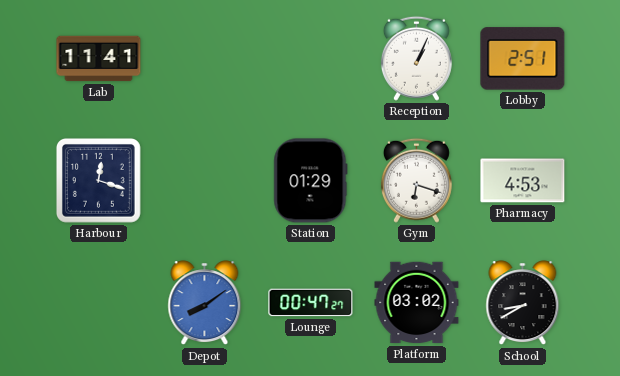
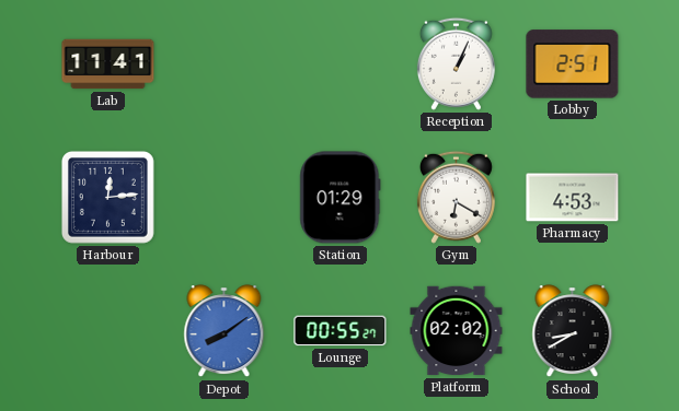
Harbour: 12:18 -> 12:14 (107, 197)
Gym: 6:18 -> 6:20 (456, 197)
Lounge: 00:47 -> 00:55 (341, 331)
Platform: 03:02 -> 02:02 (457, 331)
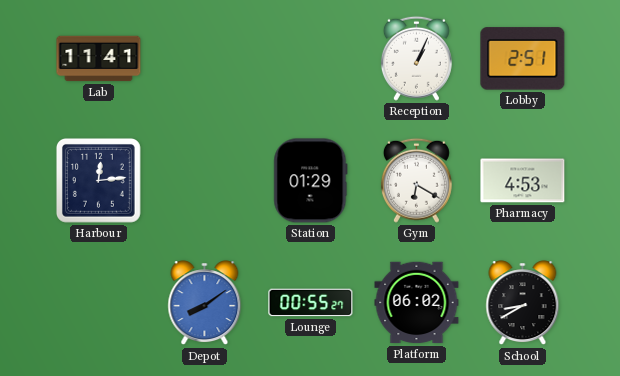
Platform: 02:02 -> 06:02 (417, 303)
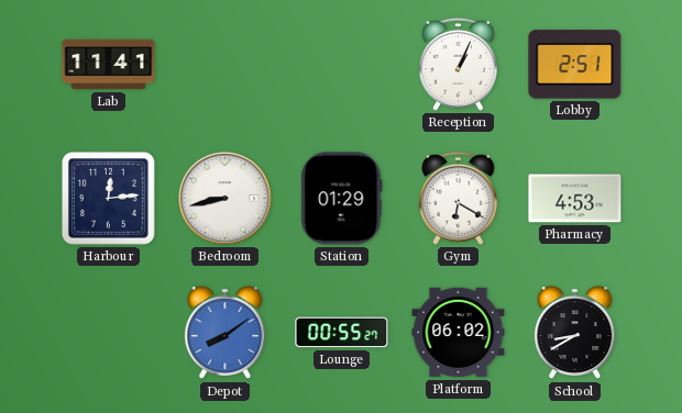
Bedroom: none -> 8:43 (224, 198)
